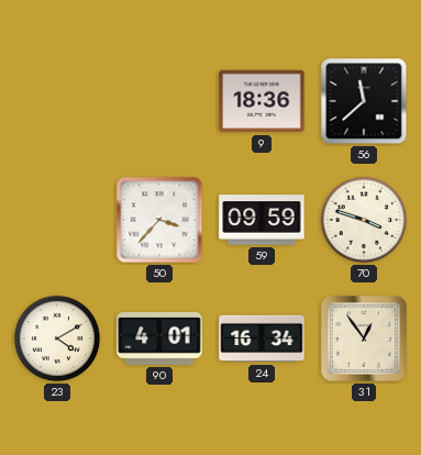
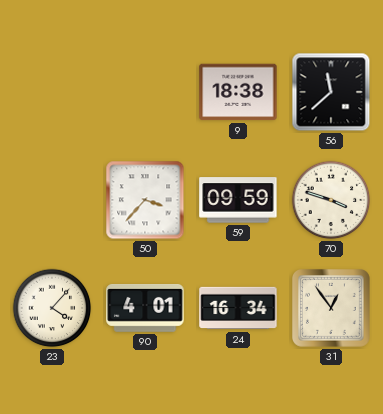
9: 18:36 -> 18:38 (238, 92)
23: 4:10 -> 4:07 (52, 308)
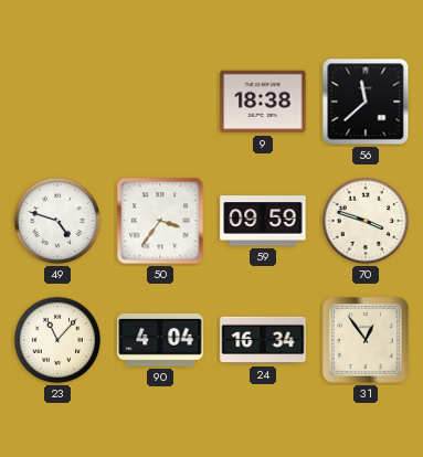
49: none -> 4:48 (57, 221)
50: 3:37 -> 3:36 (160, 221)
23: 4:07 -> 11:07 (57, 340)
90: 4:01 -> 4:04 (160, 340)
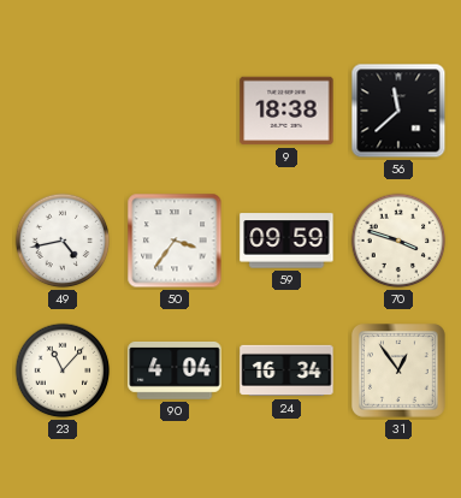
49: 4:48 -> 4:43 (63, 241)
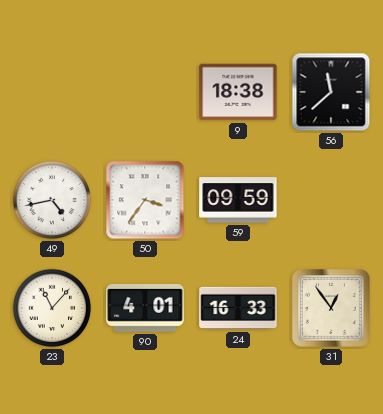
70: 3:48 -> none (398, 241)
90: 4:04 -> 4:01 (145, 308)
24: 16:34 -> 16:33 (238, 308)
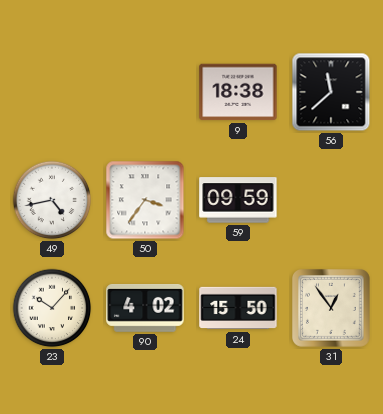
23: 11:07 -> 10:07 (52, 308)
90: 4:01 -> 4:02 (145, 308)
24: 16:33 -> 15:50 (238, 308)
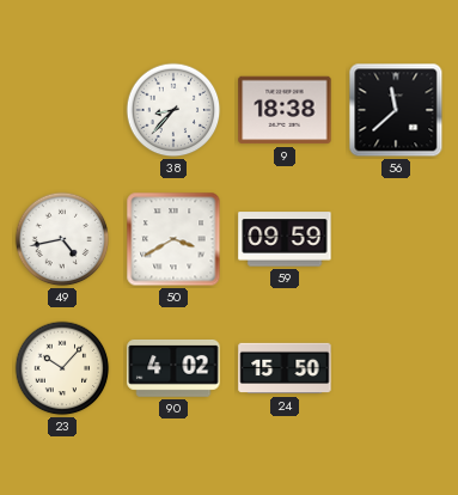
38: none -> 8:37 (173, 110)
50: 3:36 -> 3:40 (173, 239)
31: 12:54 -> none (332, 309)
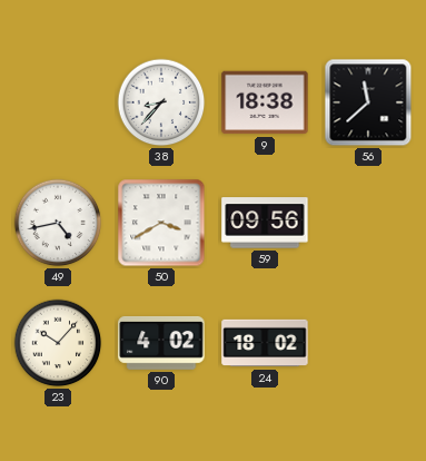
59: 09:59 -> 09:56 (265, 223)
24: 15:50 -> 18:02 (265, 343)
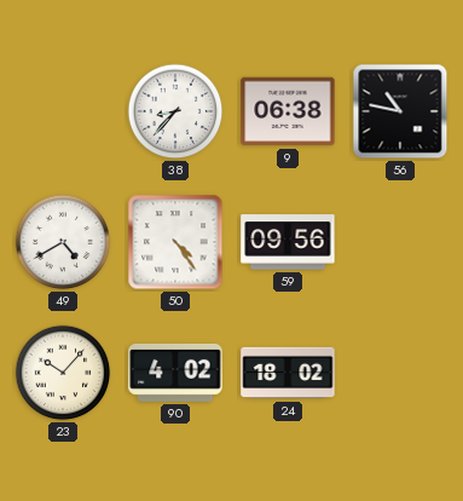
9: 18:38 -> 06:38 (288, 111)
56: 11:38 -> 10:47 (400, 111)
49: 4:43 -> 4:40 (63, 242)
50: 3:40 -> 4:24 (175, 242)
